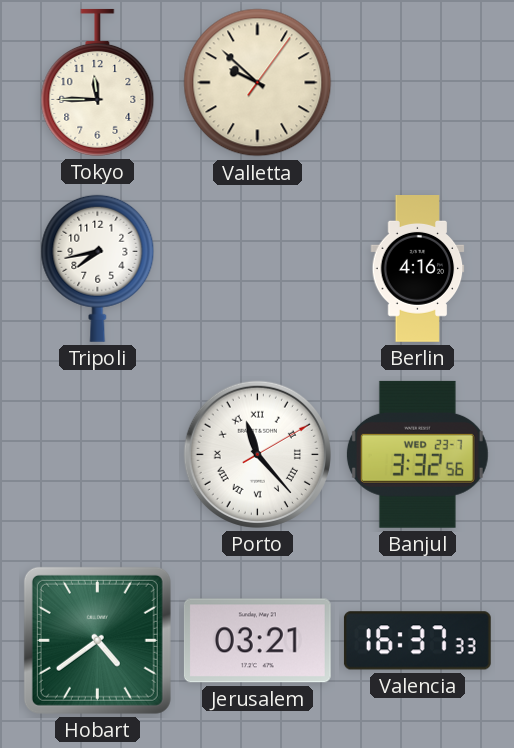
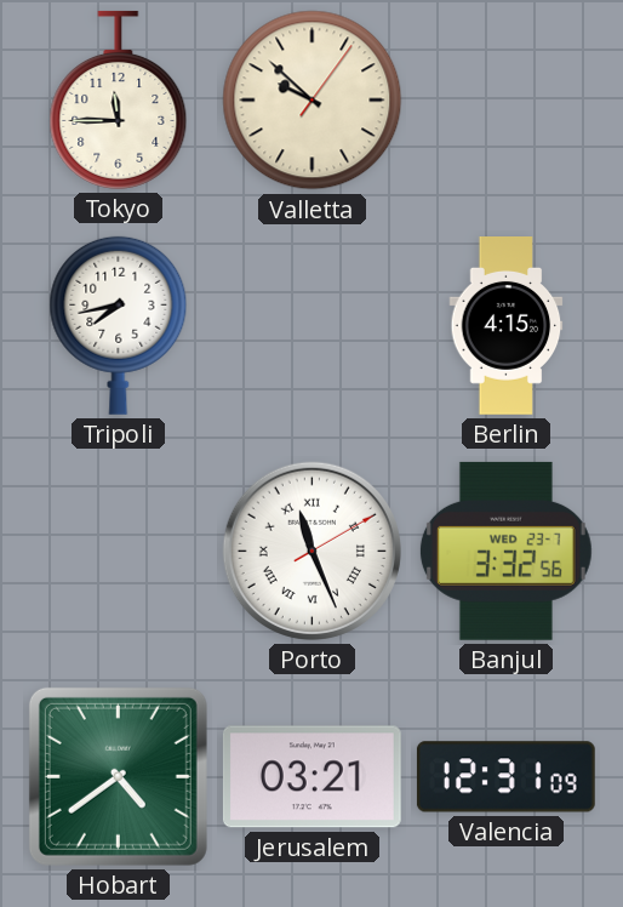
Berlin: 4:16 -> 4:15 (507, 326)
Porto: 11:23 -> 11:26 (311, 551)
Valencia: 16:37 -> 12:31 (505, 777)
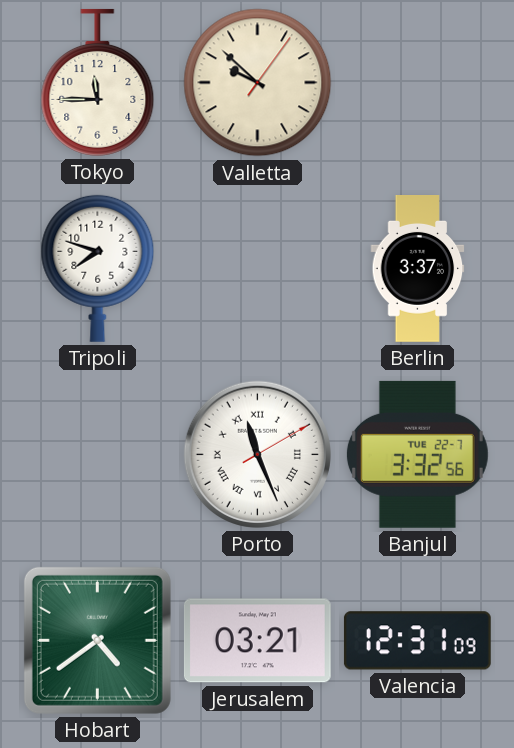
Tripoli: 7:43 -> 7:48 (98, 268)
Berlin: 4:15 -> 3:37 (418, 269)
Banjul date: WED 23-7 -> TUE 22-7 (417, 454)
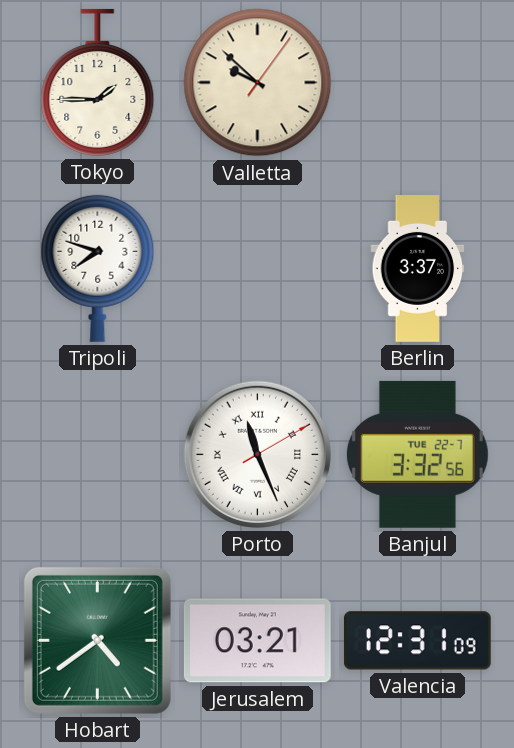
Tokyo: 11:45 -> 1:45 (98, 82)
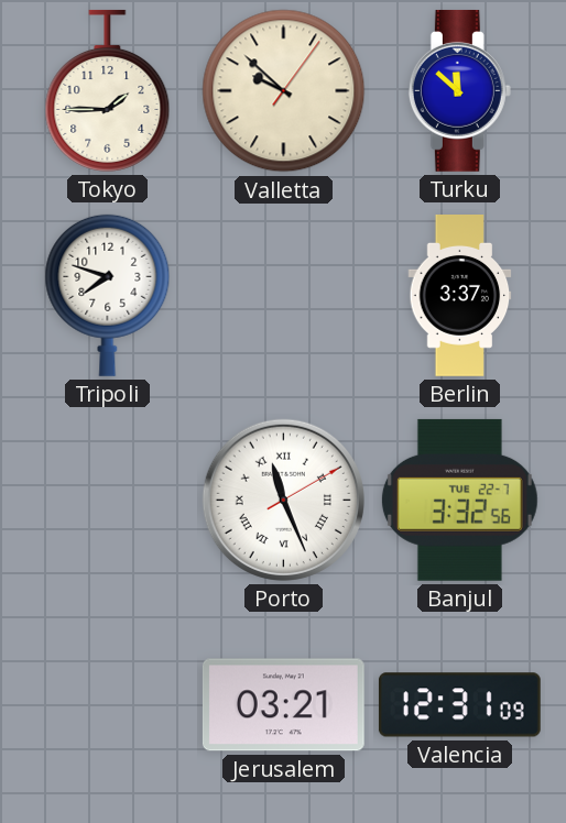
Turku: none -> 11:52 (459, 90)
Hobart: 4:39 -> none (97, 640)
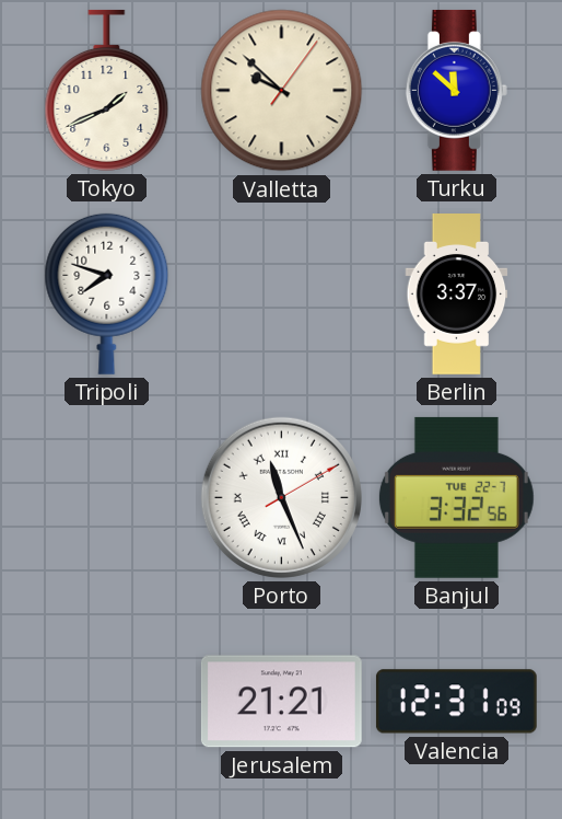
Tokyo: 1:45 -> 1:41 (107, 90)
Jerusalem: 03:21 -> 21:21 (281, 702)
